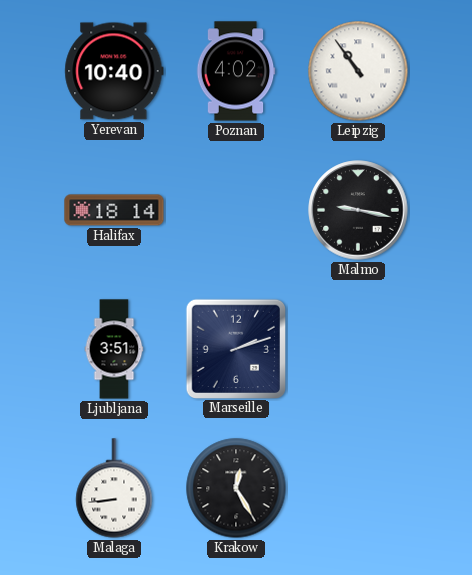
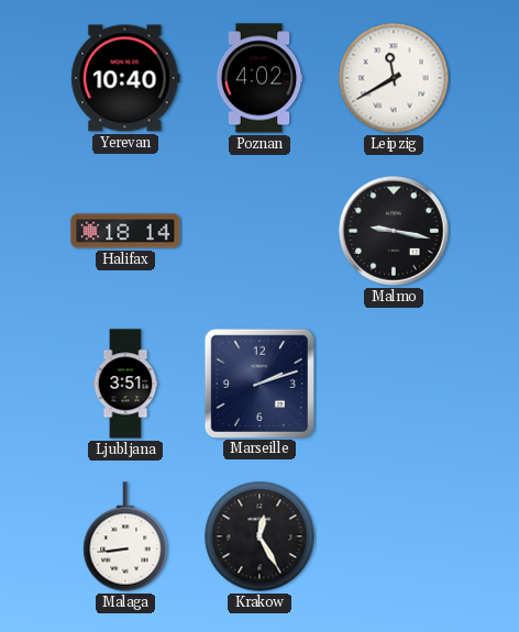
Leipzig: 10:54 -> 11:40 (394, 78)
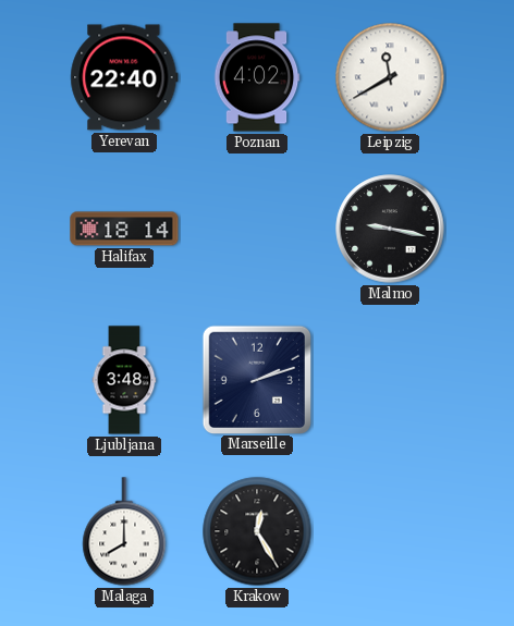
Yerevan: 10:40 -> 22:40 (124, 77)
Ljubljana: 3:51 -> 3:48 (124, 380)
Malaga: 8:44 -> 8:00 (124, 531)
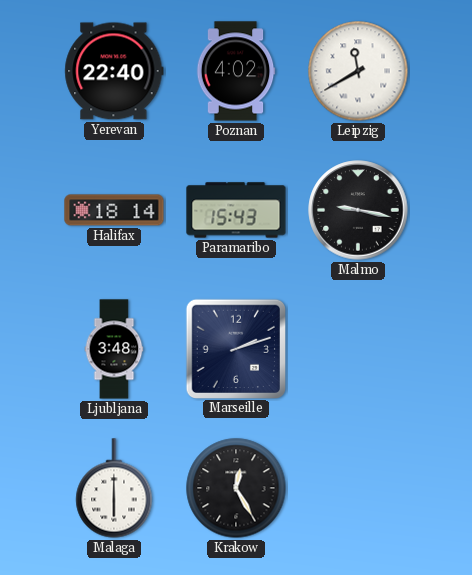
Paramaribo: none -> 15:43 (236, 210)
Malaga: 8:00 -> 6:00 (114, 488)
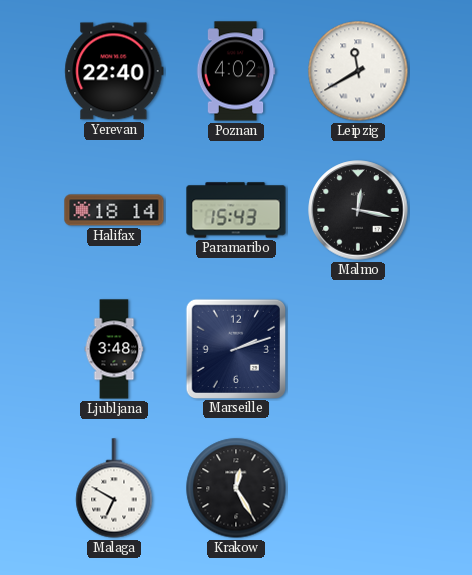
Malmo: 9:17 -> 12:17 (358, 210)
Malaga: 6:00 -> 6:50 (114, 488)
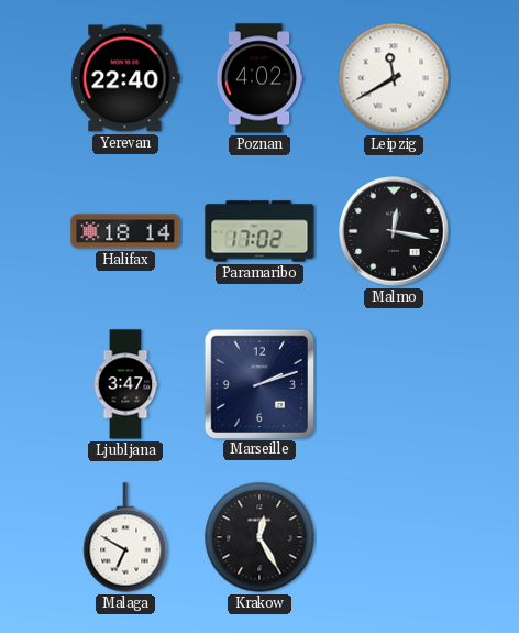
Paramaribo: 15:43 -> 17:02 (259, 231)
Ljubljana: 3:48 -> 3:47 (125, 384)
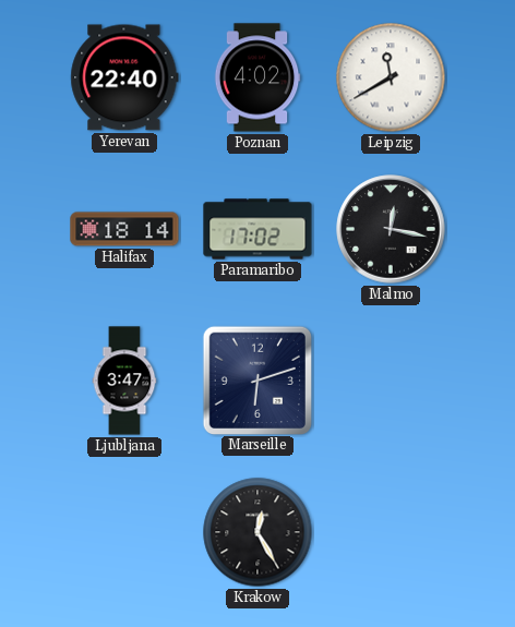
Marseille: 2:12 -> 6:12 (256, 379)
Malaga: 6:50 -> none (125, 537)
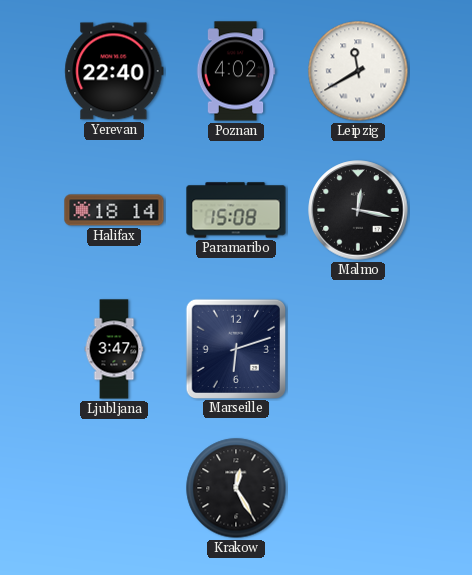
Paramaribo: 17:02 -> 15:08 (236, 210)
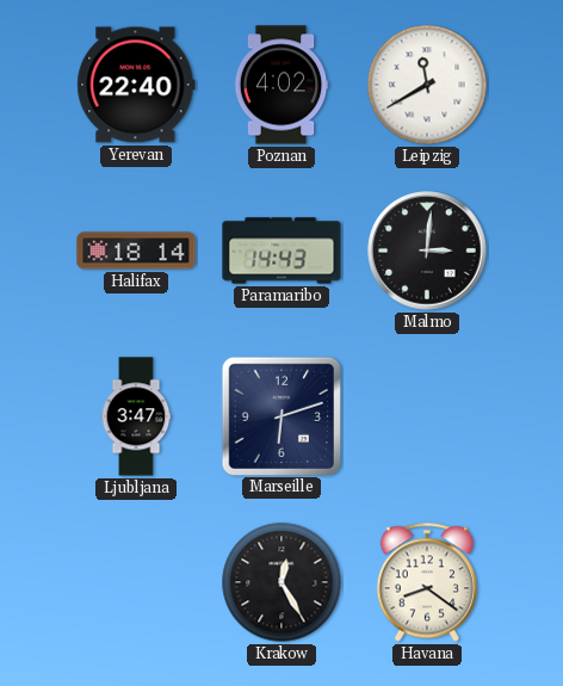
Paramaribo: 15:08 -> 14:43 (281, 251)
Malmo: 12:17 -> 3:01 (427, 251)
Havana: none -> 8:21 (427, 582)
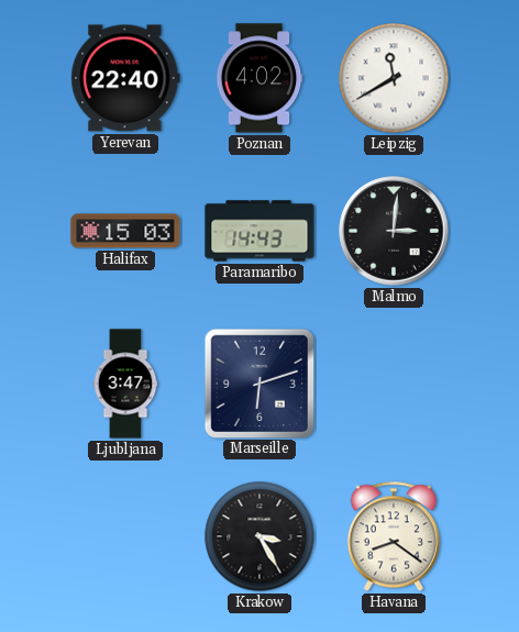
Halifax: 18:14 -> 15:03 (125, 231)
Krakow: 12:25 -> 3:25 (259, 536)
